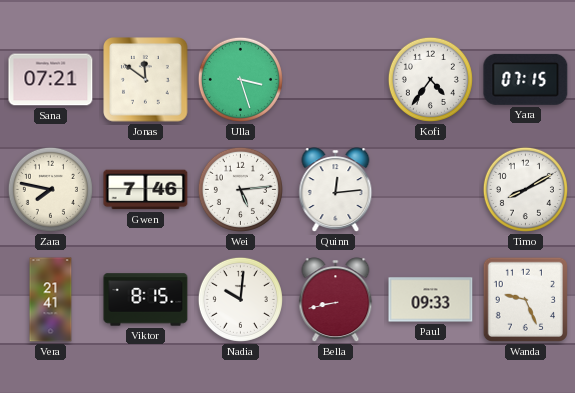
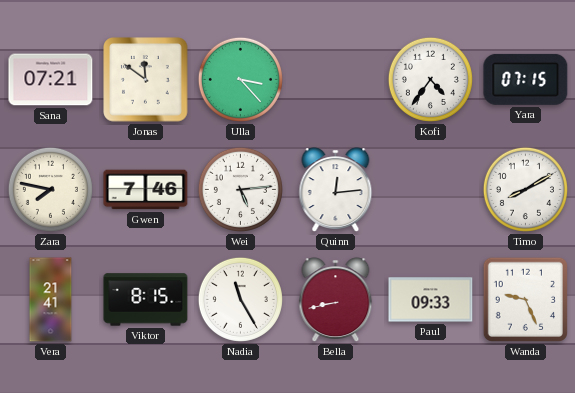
Ulla: 3:27 -> 3:23 (240, 79)
Nadia: 10:01 -> 11:25 (240, 299)
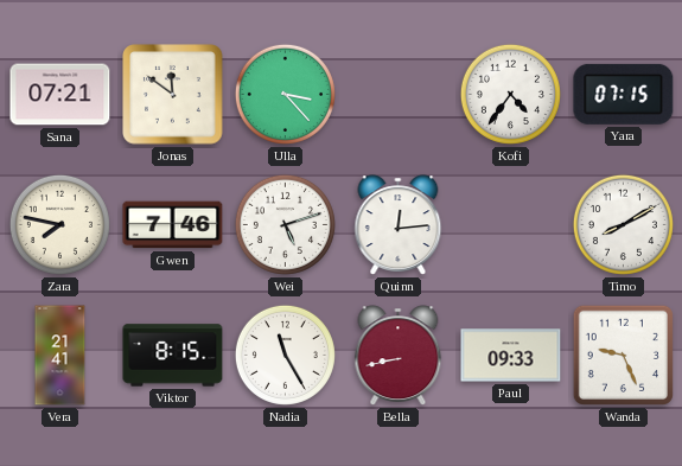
Wei: 5:14 -> 5:12 (285, 224)
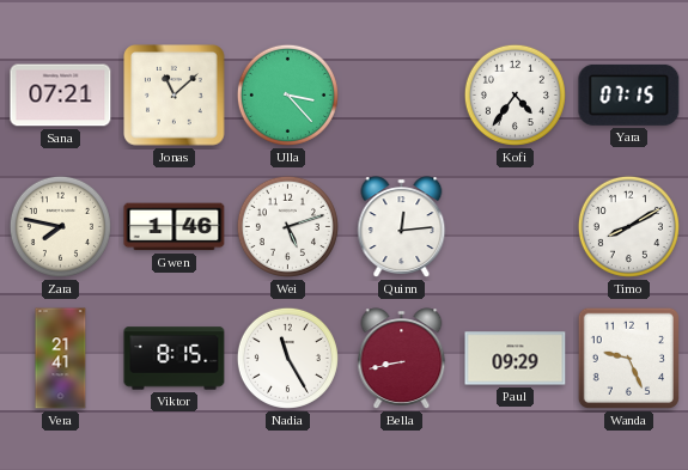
Jonas: 11:51 -> 11:08 (175, 96)
Gwen: 7:46 -> 1:46 (175, 227)
Paul: 09:33 -> 09:29 (516, 359)
